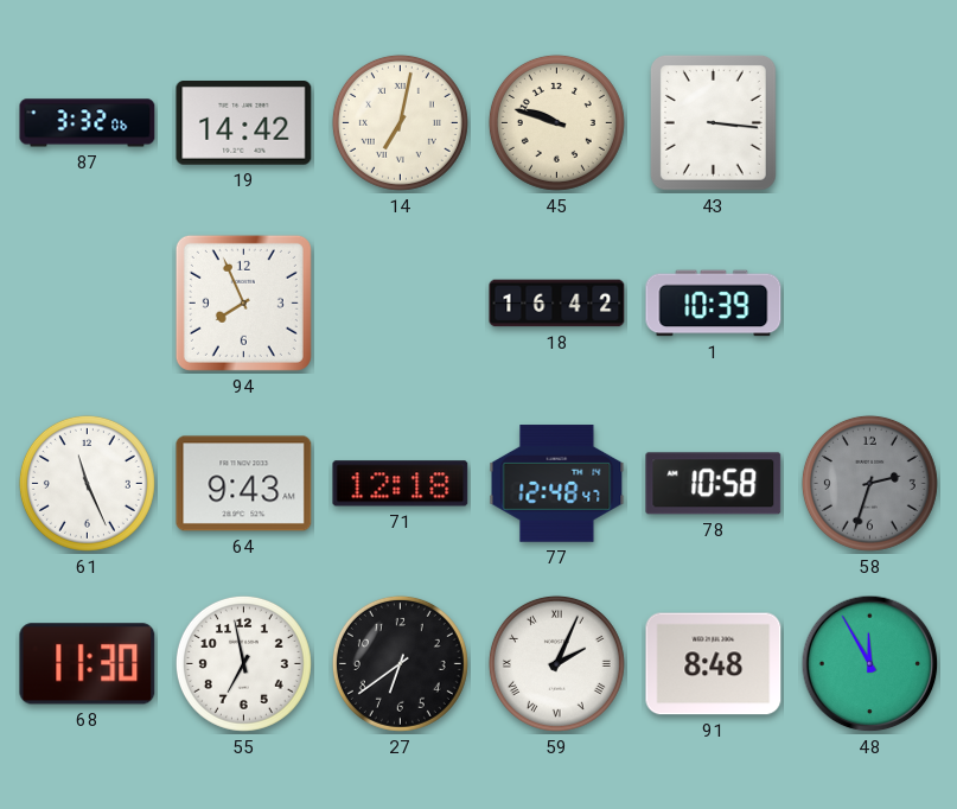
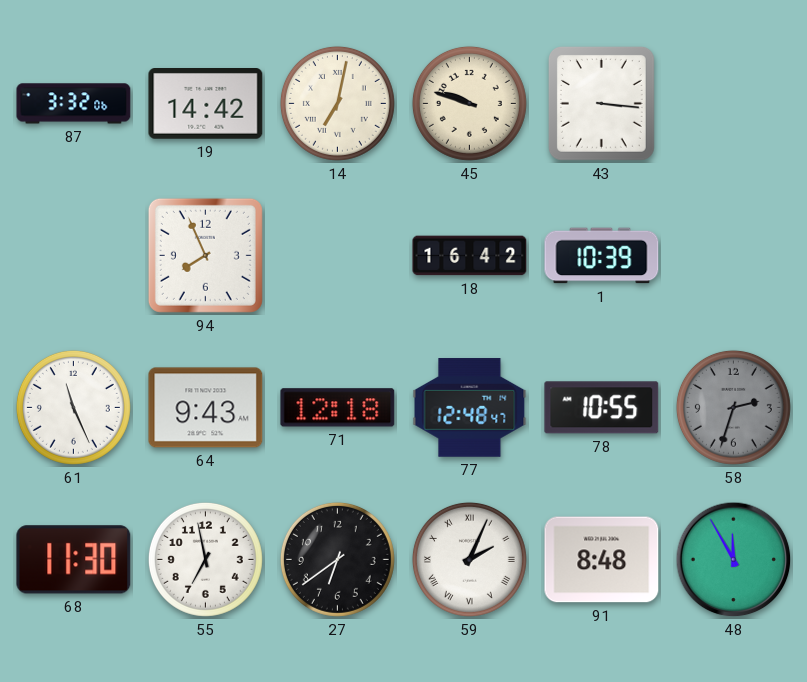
78: 10:58 -> 10:55 (602, 408)
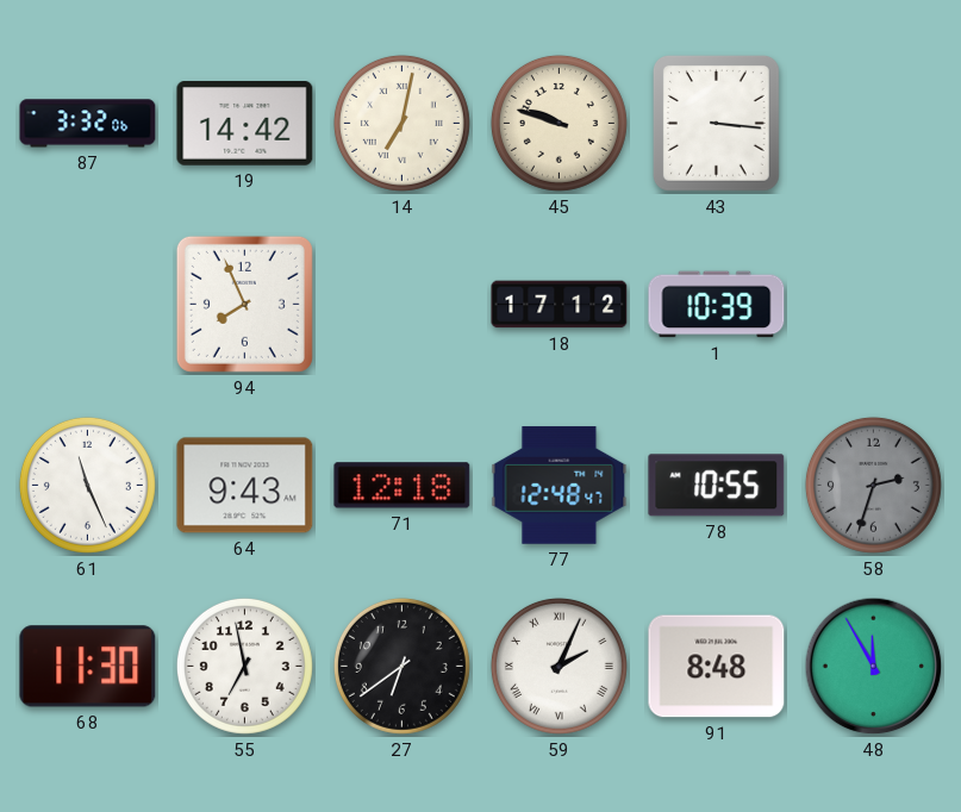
18: 16:42 -> 17:12 (560, 305)
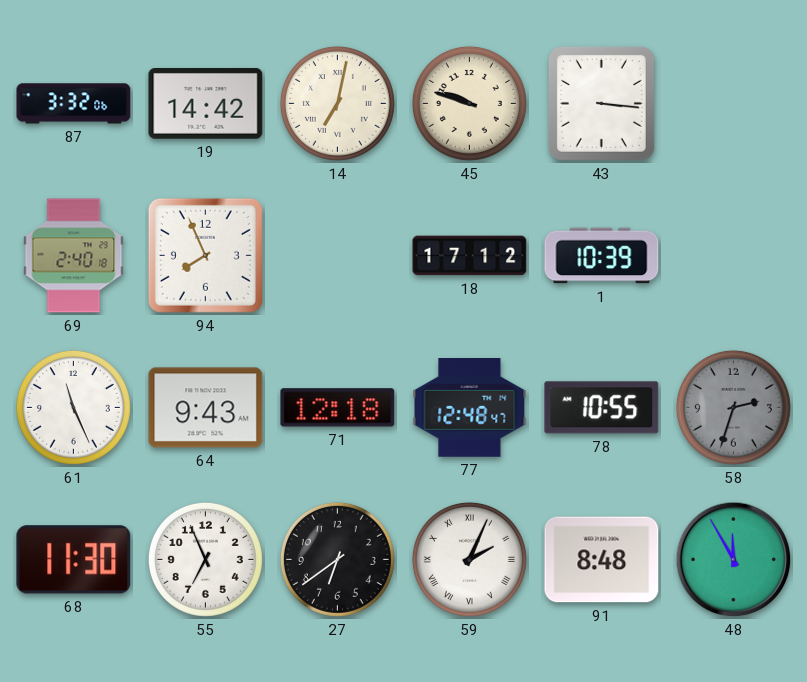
69: none -> 2:40 (74, 256)
55: 6:58 -> 6:56 (205, 559)
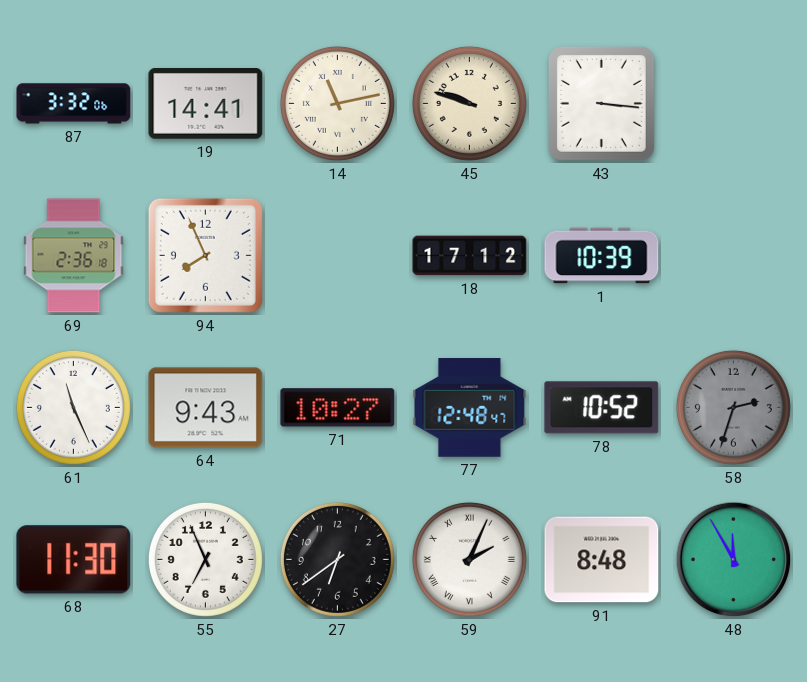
19: 14:42 -> 14:41 (206, 104)
14: 7:02 -> 11:13 (337, 103)
69: 2:40 -> 2:36 (74, 256)
71: 12:18 -> 10:27 (338, 408)
78: 10:55 -> 10:52 (602, 408)
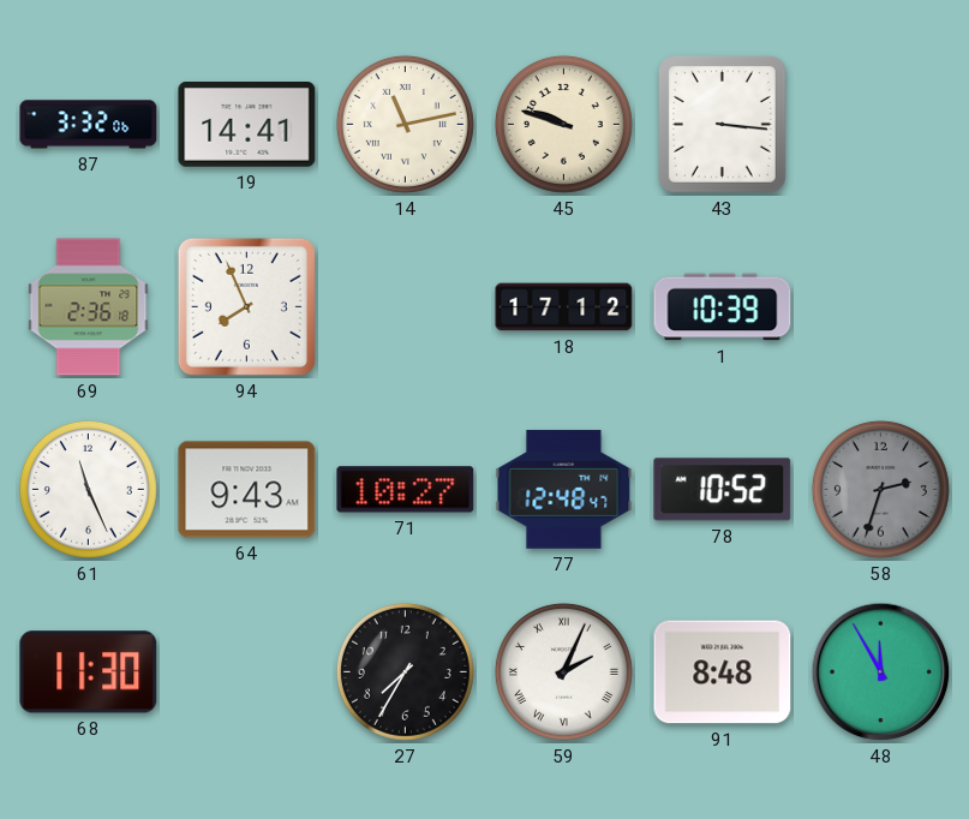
55: 6:56 -> none (205, 559)
27: 6:39 -> 7:35 (405, 671)
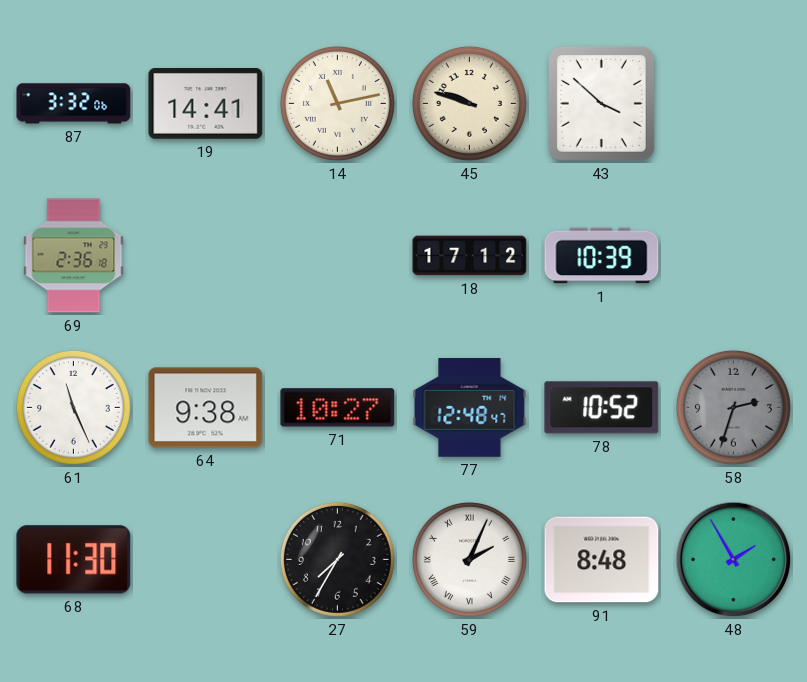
43: 3:16 -> 3:52 (601, 103)
94: 7:56 -> none (246, 306)
64: 9:43 -> 9:38 (206, 408)
48: 11:55 -> 1:55 (734, 560)
